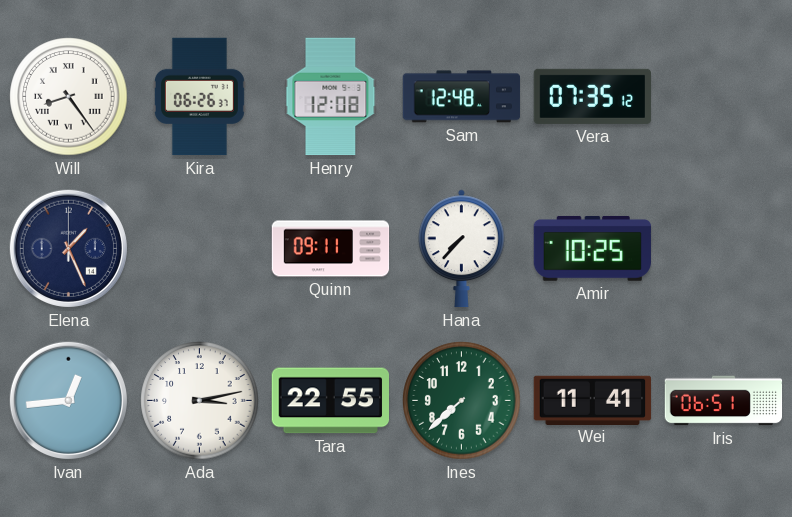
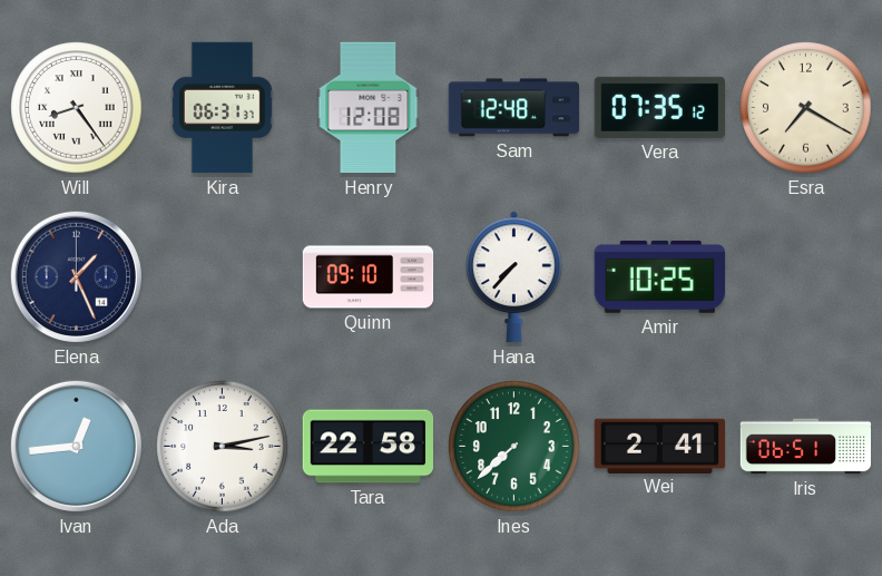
Kira: 06:26 -> 06:31 (222, 108)
Esra: none -> 7:20 (806, 108)
Quinn: 09:11 -> 09:10 (369, 277)
Tara: 22:55 -> 22:58 (367, 447)
Wei: 11:41 -> 2:41 (660, 446)
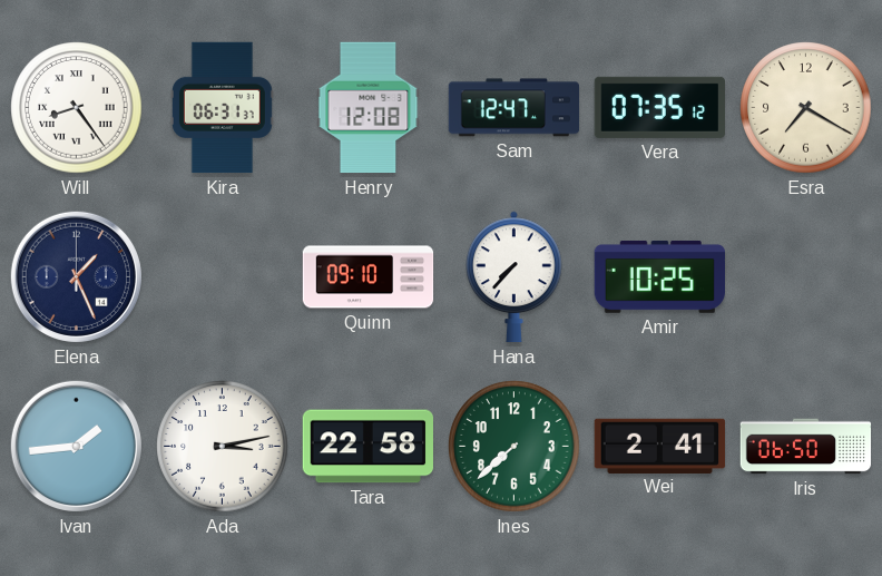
Sam: 12:48 -> 12:47 (514, 108)
Ivan: 12:44 -> 1:44 (76, 446)
Iris: 06:51 -> 06:50 (806, 447)
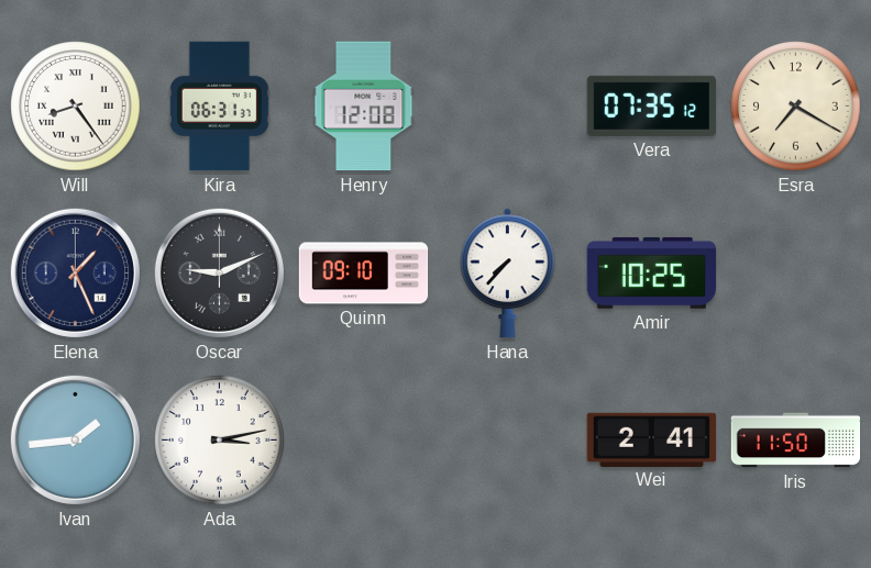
Sam: 12:47 -> none (514, 108)
Oscar: none -> 9:11 (219, 272)
Tara: 22:58 -> none (367, 447)
Ines: 7:38 -> none (514, 447)
Iris: 06:50 -> 11:50 (796, 441)
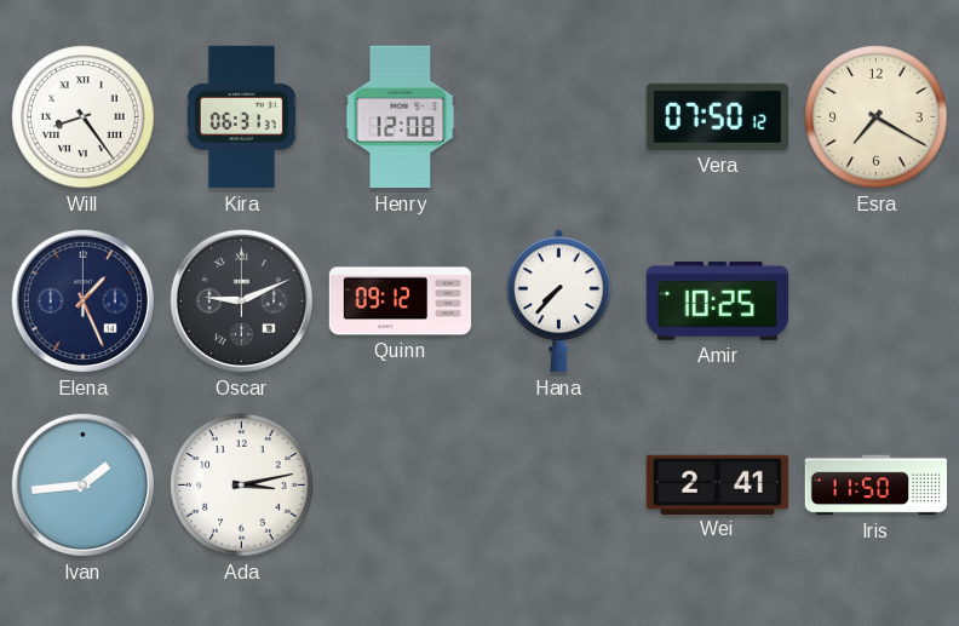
Vera: 07:35 -> 07:50 (717, 116)
Quinn: 09:10 -> 09:12 (401, 301)
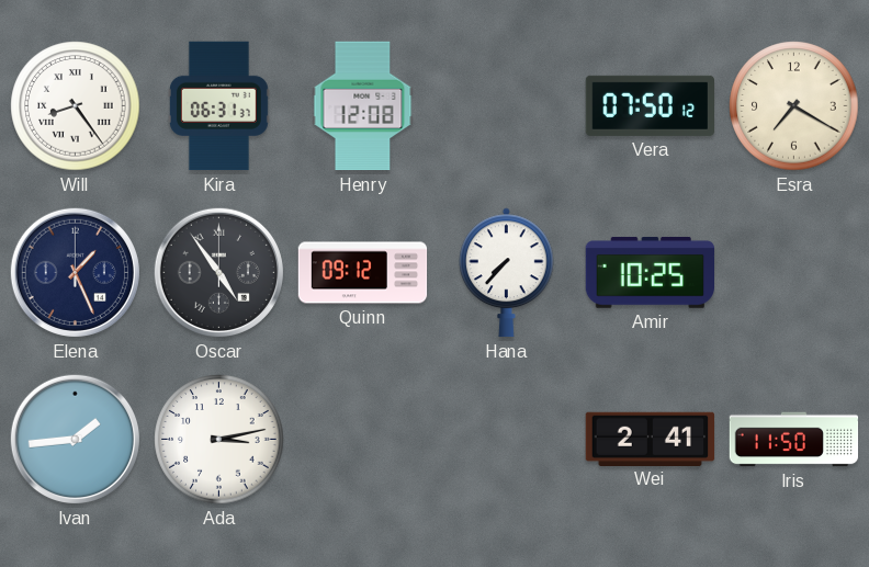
Oscar: 9:11 -> 4:54 (218, 272)
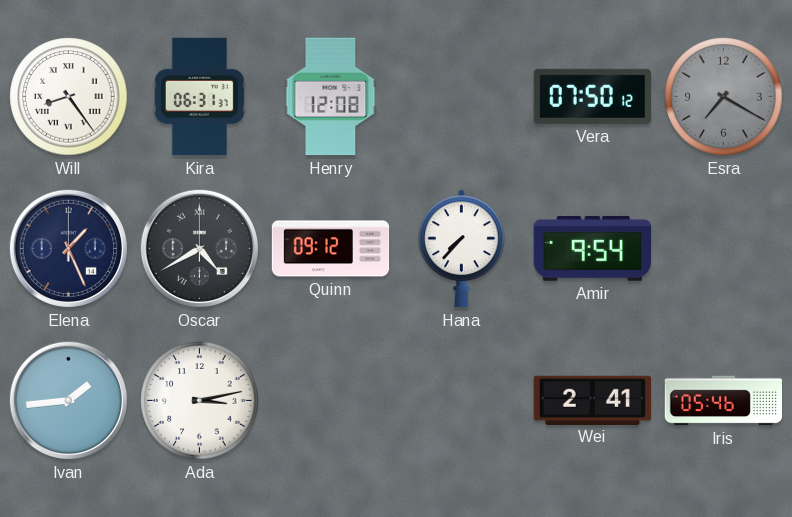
Esra dial: cream -> grey (724, 97)
Oscar: 4:54 -> 4:40 (199, 248)
Amir: 10:25 -> 9:54 (592, 248)
Iris: 11:50 -> 05:46 (724, 401)
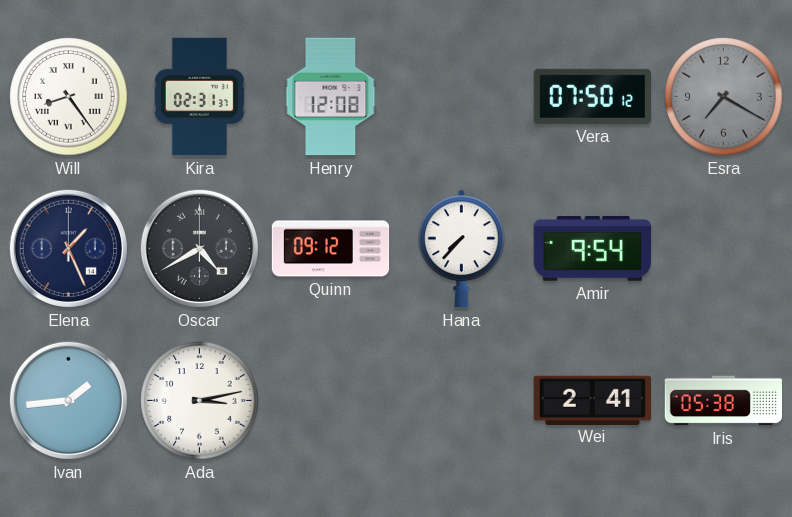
Kira: 06:31 -> 02:31 (199, 97)
Iris: 05:46 -> 05:38 (724, 401)
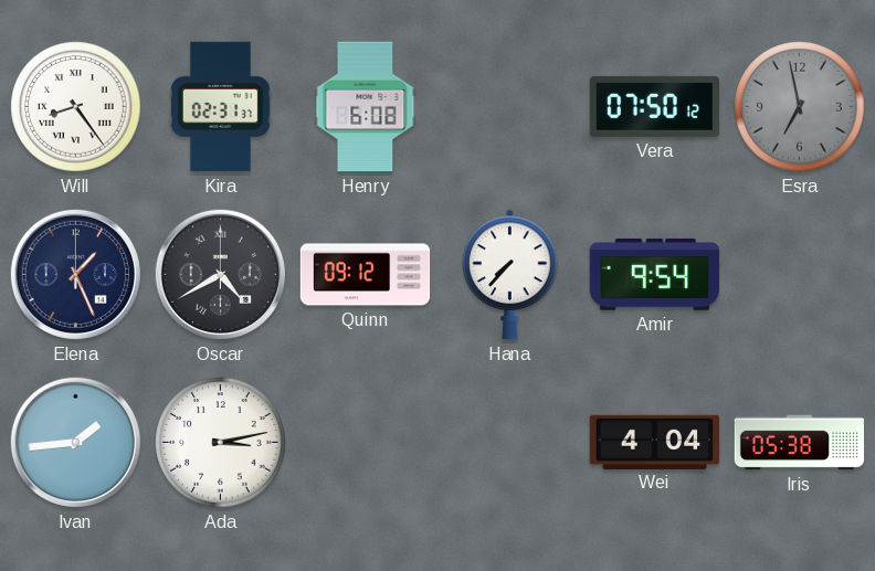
Henry: 12:08 -> 6:08 (366, 107)
Esra: 7:20 -> 6:58 (800, 107)
Wei: 2:41 -> 4:04 (655, 442)
